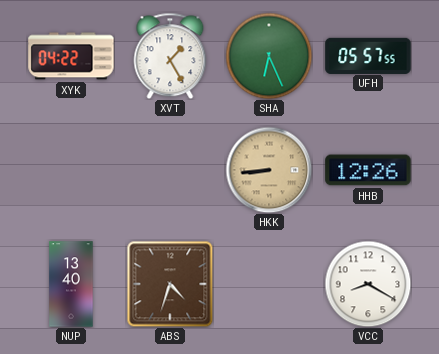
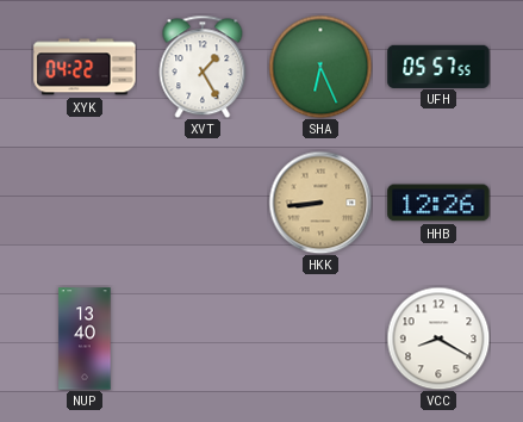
ABS: 4:33 -> none (170, 284)
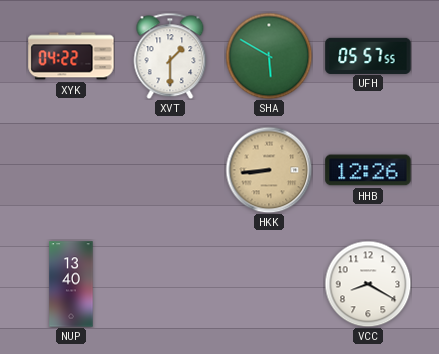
XVT: 1:25 -> 1:30 (170, 56)
SHA: 6:26 -> 5:50 (269, 56)
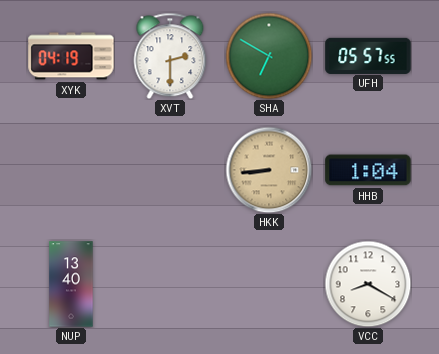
XYK: 04:22 -> 04:19 (71, 56)
XVT: 1:30 -> 2:30 (170, 56)
SHA: 5:50 -> 6:50 (269, 56)
HHB: 12:26 -> 1:04 (368, 170)
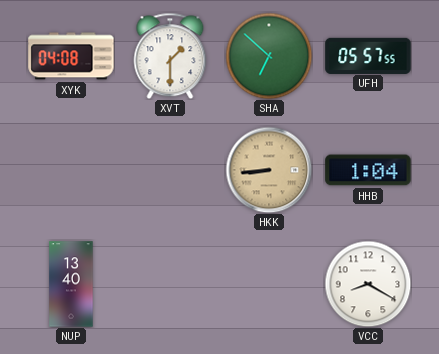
XYK: 04:19 -> 04:08 (71, 56)
XVT: 2:30 -> 1:30 (170, 56)
SHA: 6:50 -> 6:52 (269, 56)
